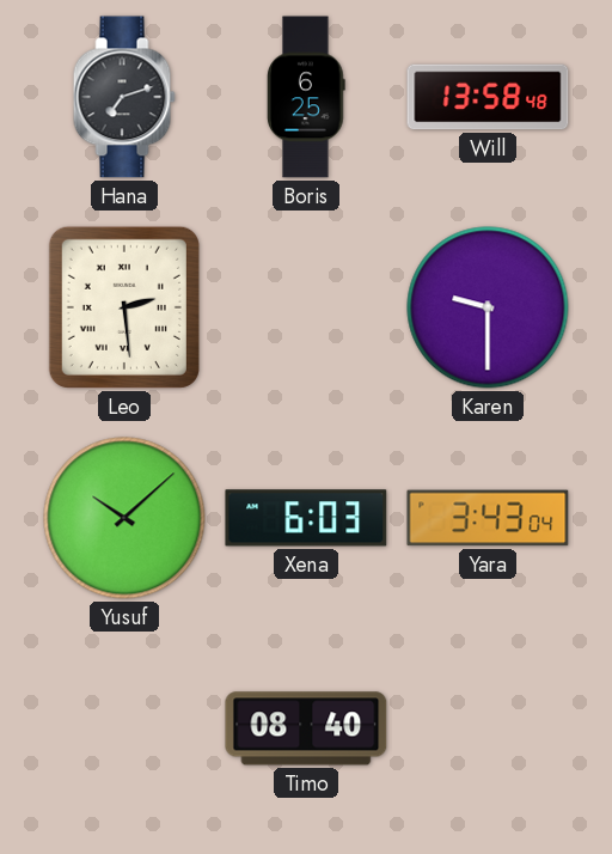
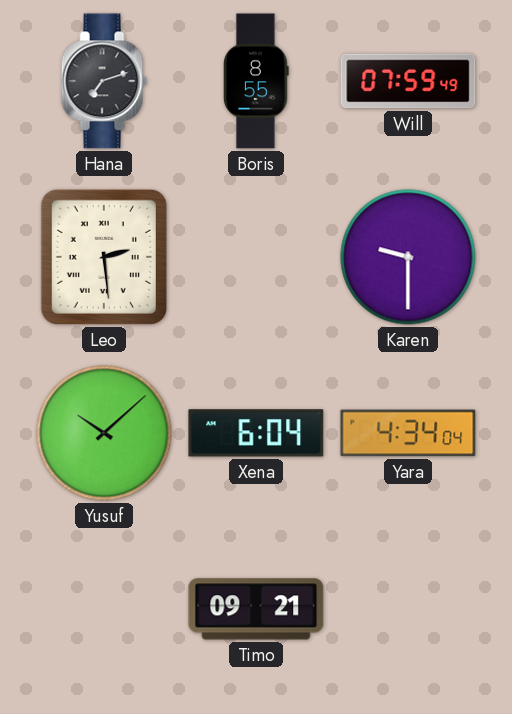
Boris: 6:25 -> 8:55 (257, 81)
Will: 13:58 -> 07:59 (408, 81)
Xena: 6:03 -> 6:04 (256, 433)
Yara: 3:43 -> 4:34 (408, 433)
Timo: 08:40 -> 09:21 (256, 609)
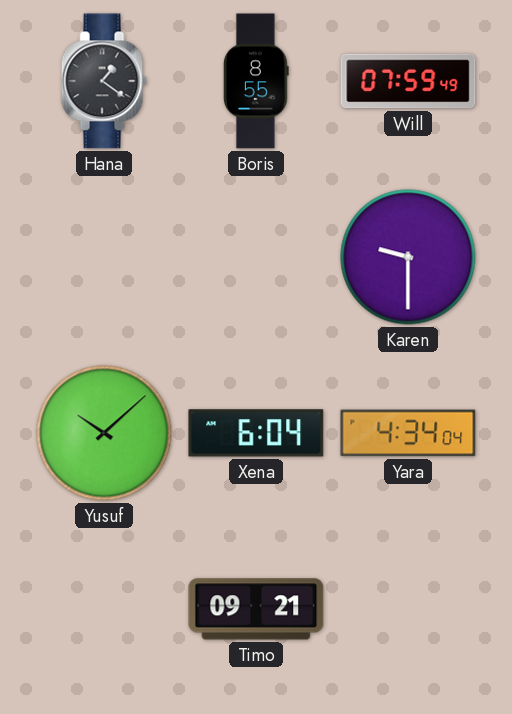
Hana: 7:12 -> 1:21 (104, 81)
Leo: 2:29 -> none (104, 257)
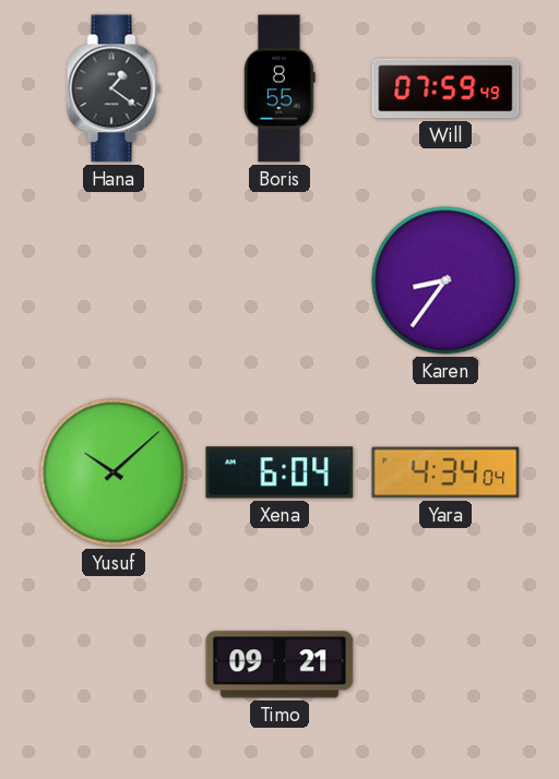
Karen: 9:30 -> 8:36 (445, 280)
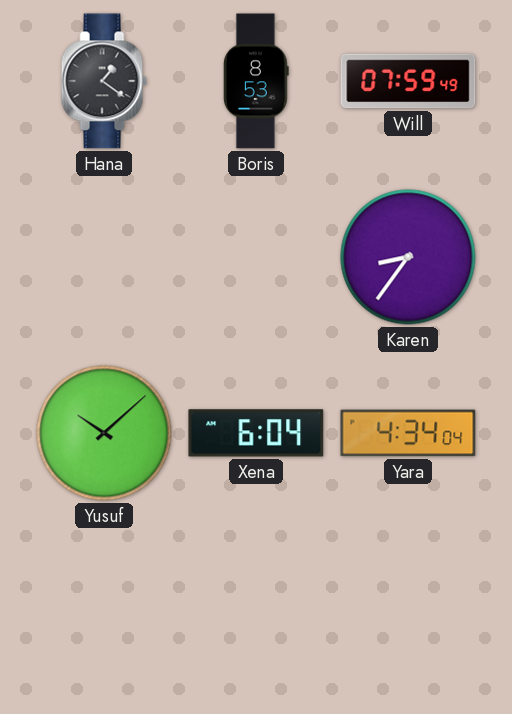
Boris: 8:55 -> 8:53 (257, 81)
Timo: 09:21 -> none (279, 664)
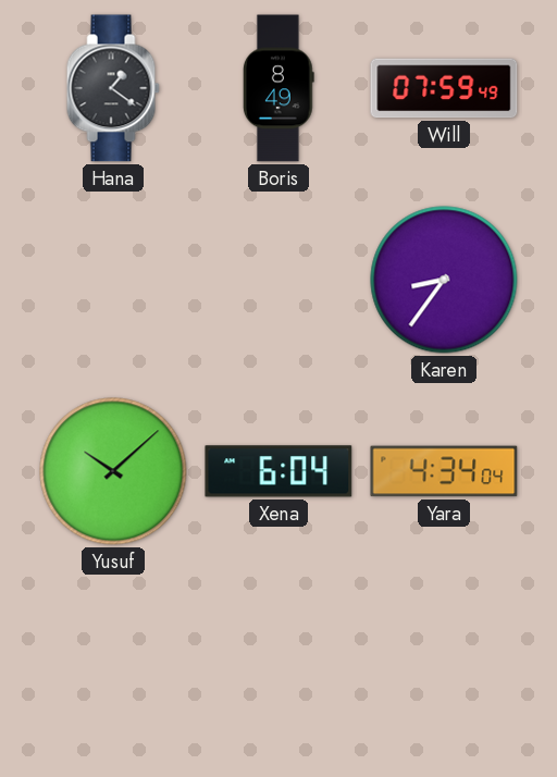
Boris: 8:53 -> 8:49 (280, 88)
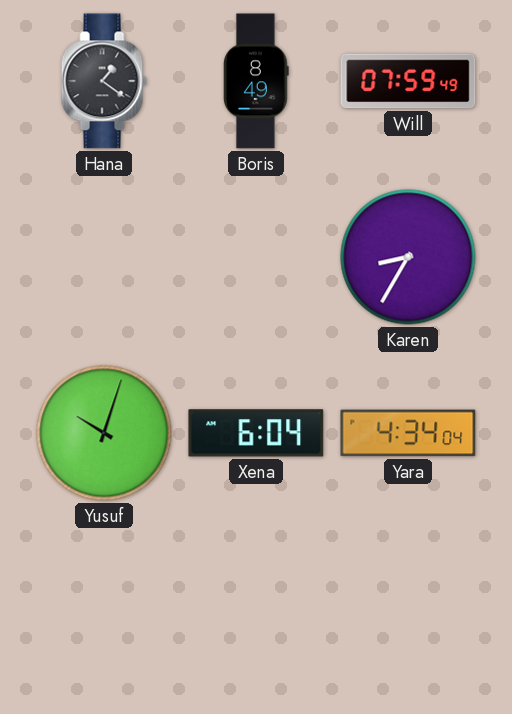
Karen: 8:36 -> 8:35 (408, 257)
Yusuf: 10:08 -> 10:03 (104, 433)
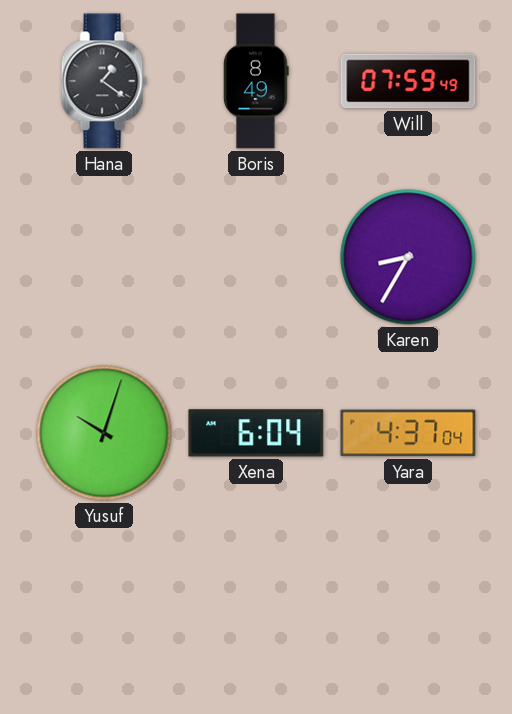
Yara: 4:34 -> 4:37 (408, 433)
